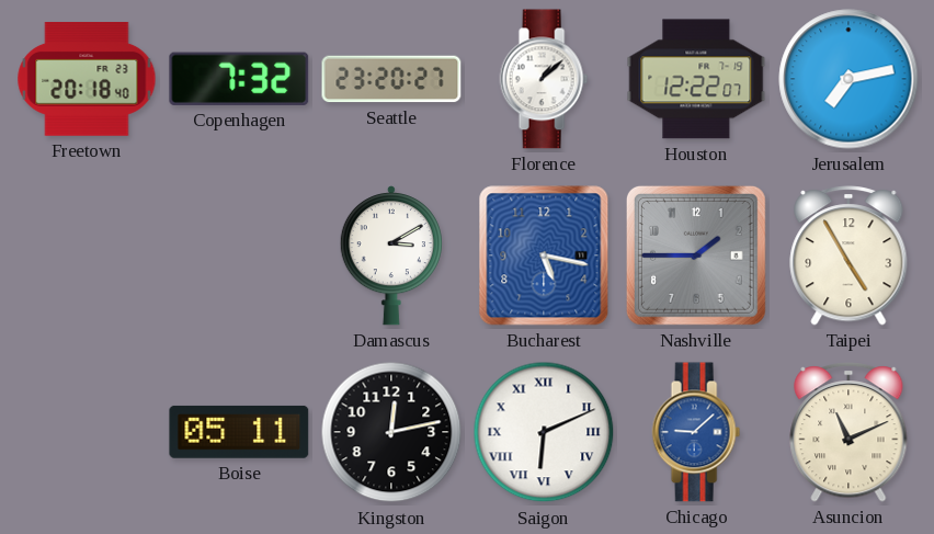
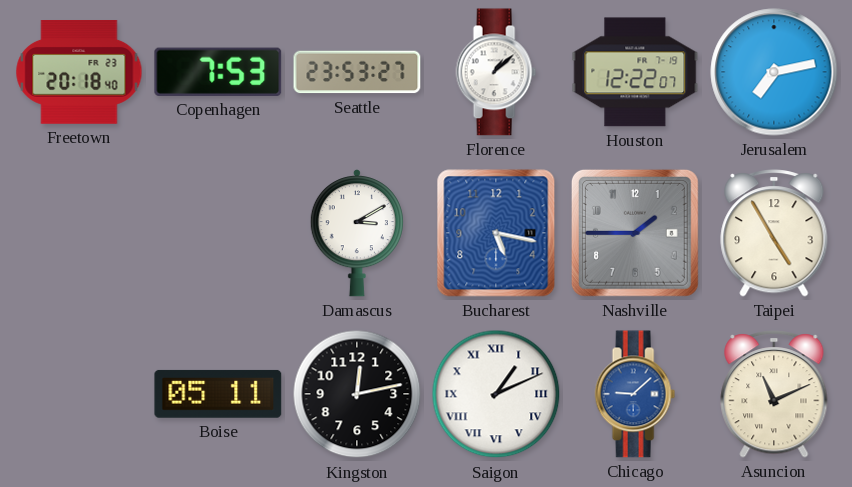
Copenhagen: 7:32 -> 7:53 (218, 72)
Seattle: 23:20 -> 23:53 (357, 72)
Saigon: 6:11 -> 1:11 (496, 394)
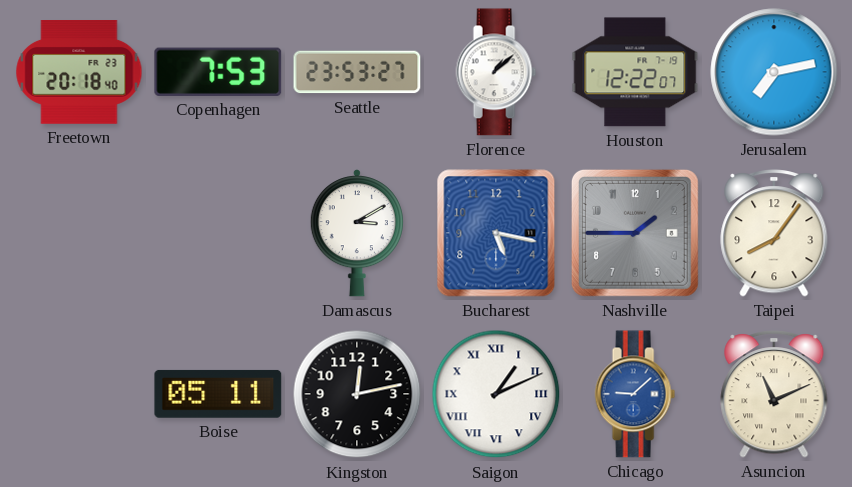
Taipei: 4:55 -> 8:06 (774, 233)
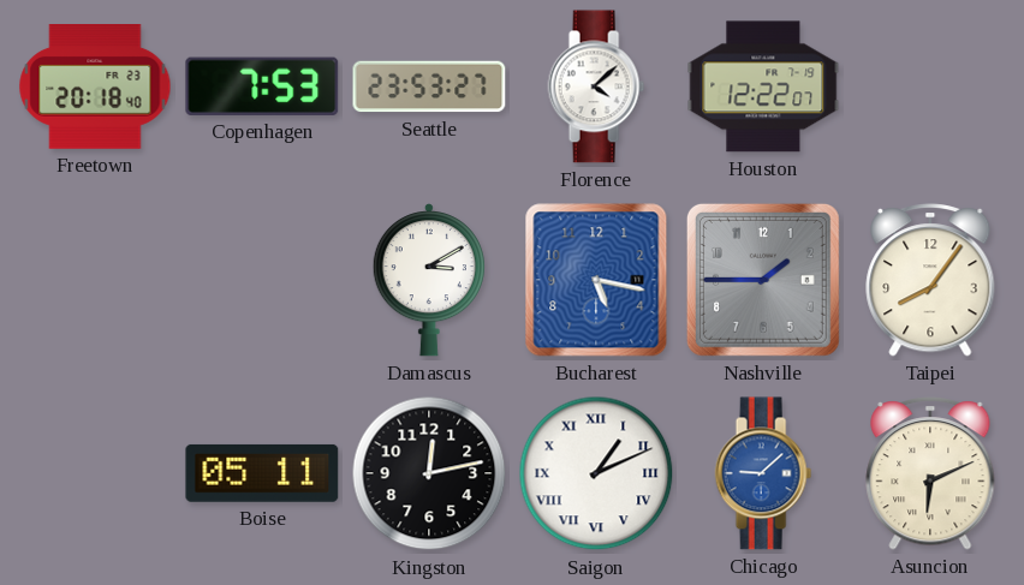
Florence: 1:08 -> 4:08 (596, 86)
Jerusalem: 7:13 -> none (774, 72)
Asuncion: 11:11 -> 6:11 (930, 473)
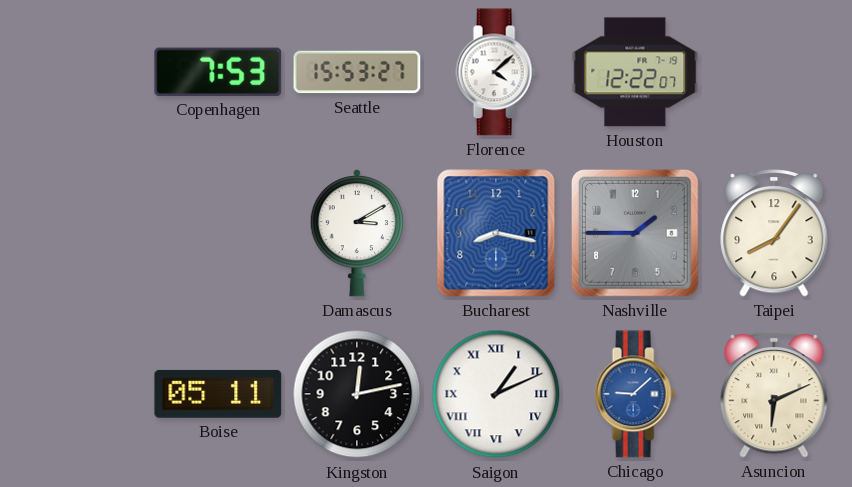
Freetown: 20:18 -> none (95, 88)
Seattle: 23:53 -> 15:53 (357, 72)
Bucharest: 5:17 -> 8:17 (496, 233)
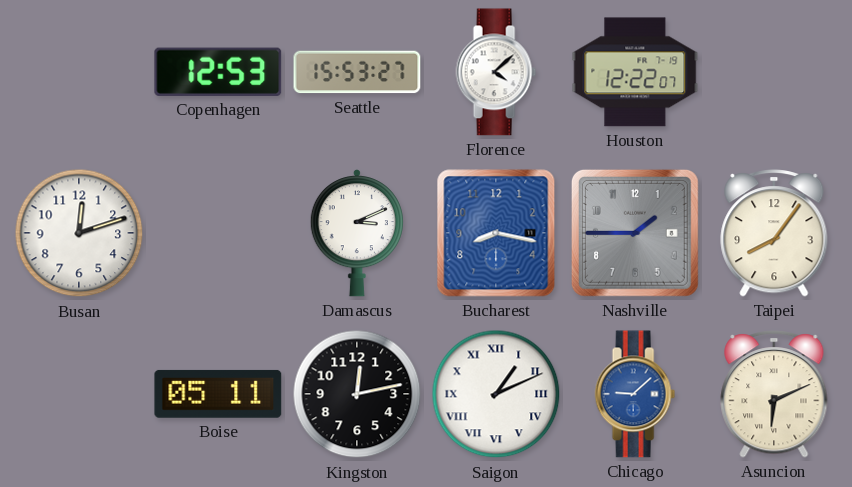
Copenhagen: 7:53 -> 12:53 (218, 72)
Busan: none -> 12:12 (79, 233)
Damascus: 3:10 -> 3:11 (357, 234)
